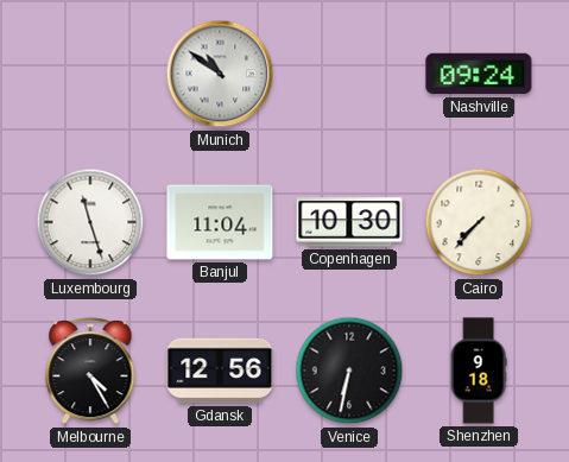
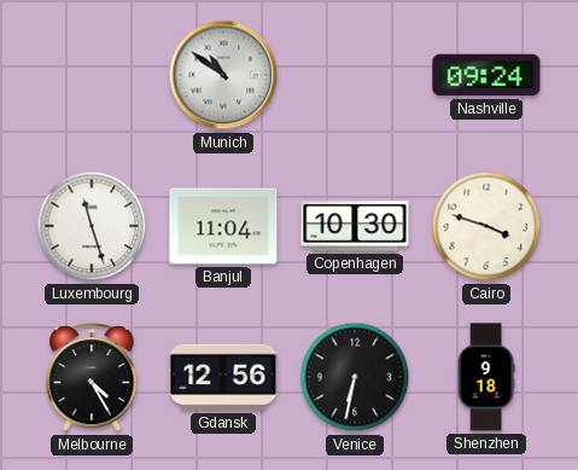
Cairo: 7:37 -> 3:48 (486, 226)
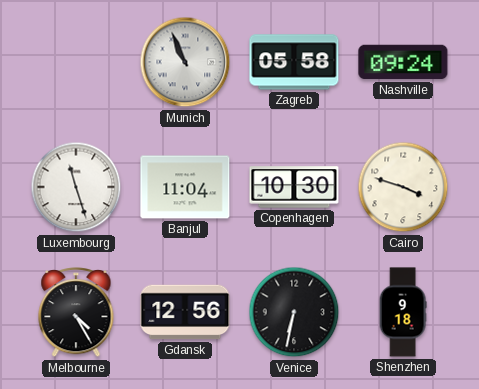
Munich: 10:51 -> 10:56 (185, 62)
Zagreb: none -> 05:58 (294, 62)
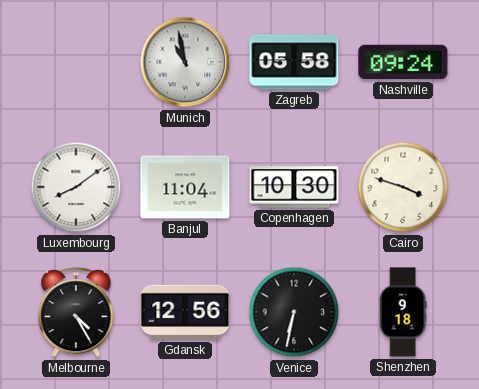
Munich: 10:56 -> 10:58 (185, 62)
Luxembourg: 11:27 -> 8:09 (76, 187)
